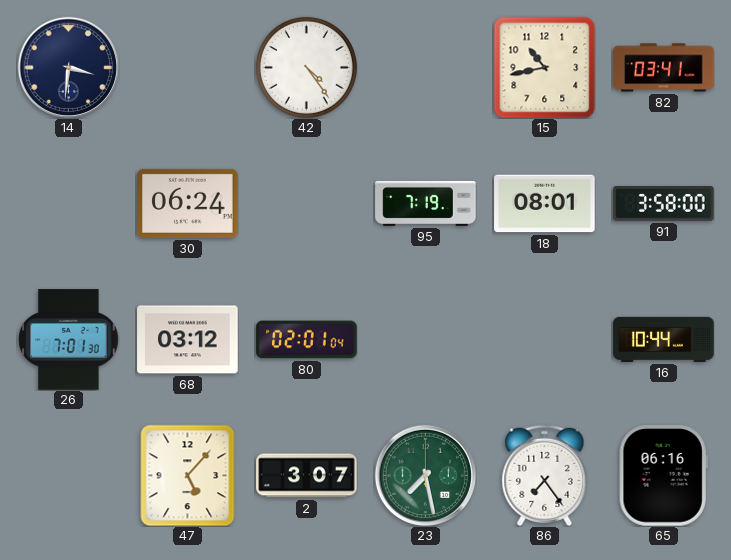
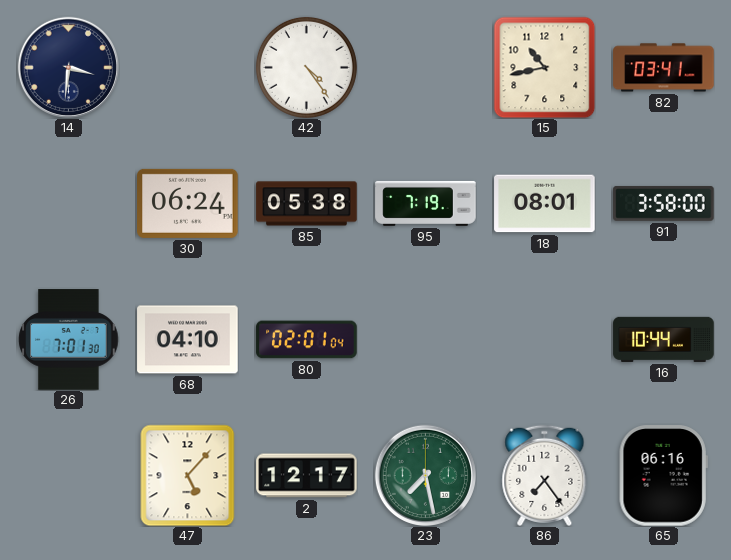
85: none -> 05:38 (307, 204)
68: 03:12 -> 04:10 (188, 340)
2: 3:07 -> 12:17 (307, 476)
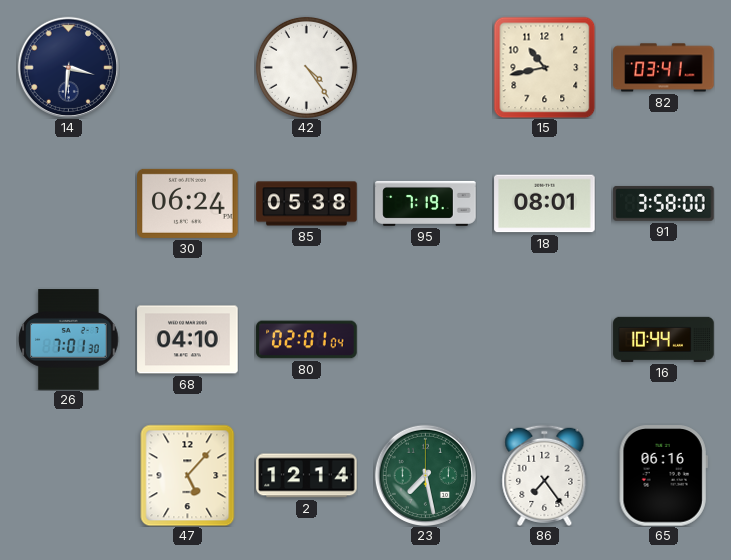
2: 12:17 -> 12:14 (307, 476)
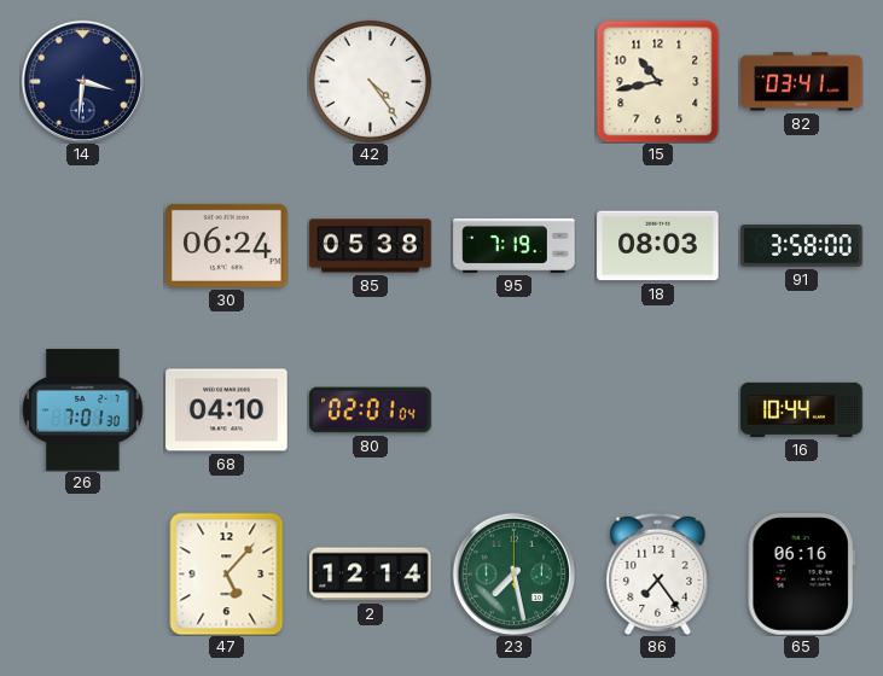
18: 08:01 -> 08:03 (658, 246)
